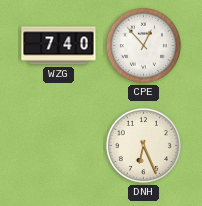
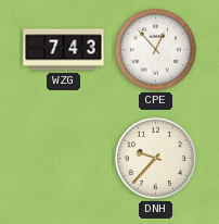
WZG: 7:40 -> 7:43 (64, 50)
DNH: 6:26 -> 9:37 (155, 158)
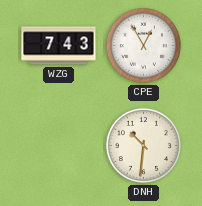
CPE: 12:53 -> 12:55 (143, 45)
DNH: 9:37 -> 10:31 (143, 145)
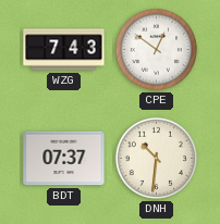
CPE: 12:55 -> 12:51 (156, 49)
BDT: none -> 07:37 (64, 159)
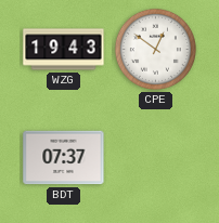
WZG: 7:43 -> 19:43 (64, 50)
DNH: 10:31 -> none (156, 158)
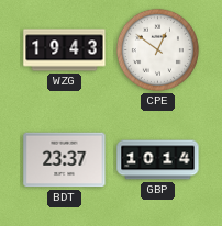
BDT: 07:37 -> 23:37 (65, 160)
GBP: none -> 10:14 (158, 160)
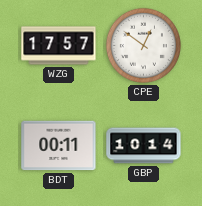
WZG: 19:43 -> 17:57 (59, 46)
BDT: 23:37 -> 00:11 (59, 146)
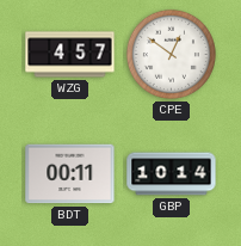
WZG: 17:57 -> 4:57 (70, 55)
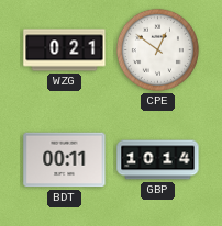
WZG: 4:57 -> 0:21 (65, 50)
